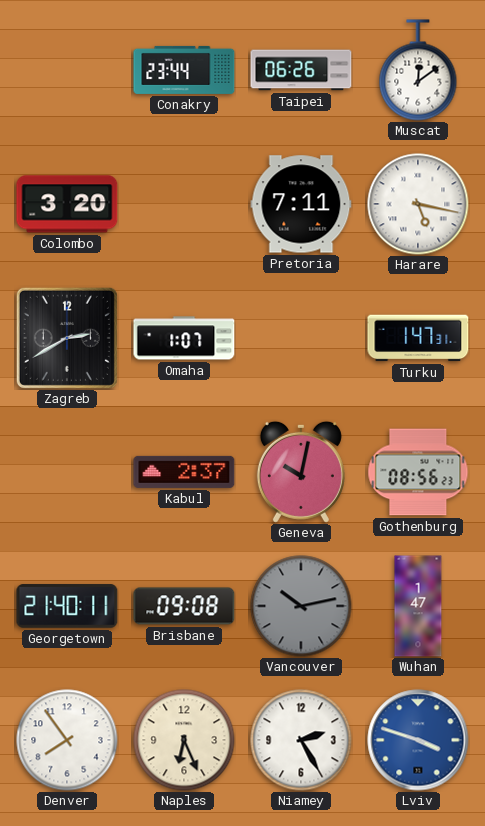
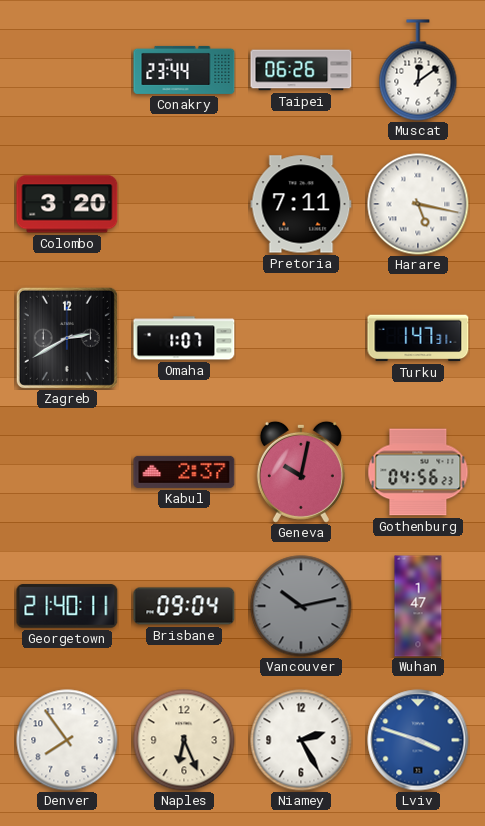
Gothenburg: 08:56 -> 04:56 (418, 472)
Brisbane: 09:08 -> 09:04 (184, 606)
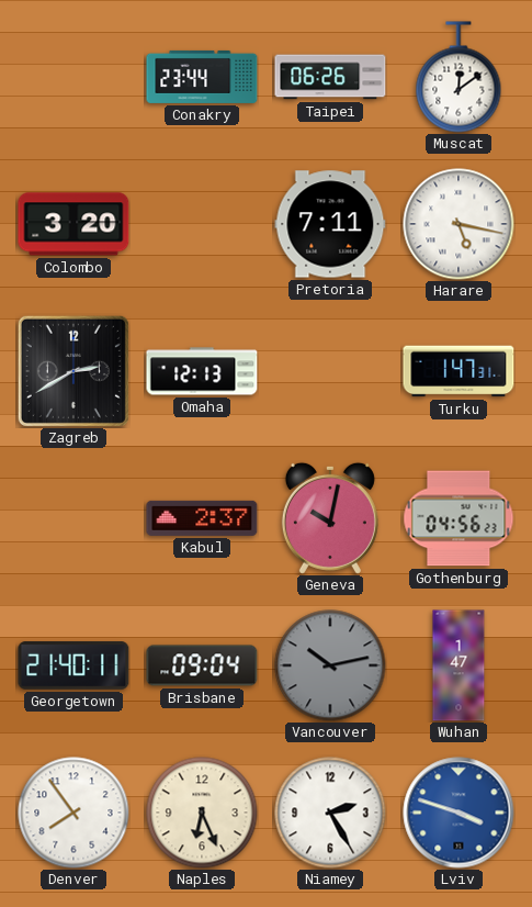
Omaha: 1:07 -> 12:13 (202, 371)
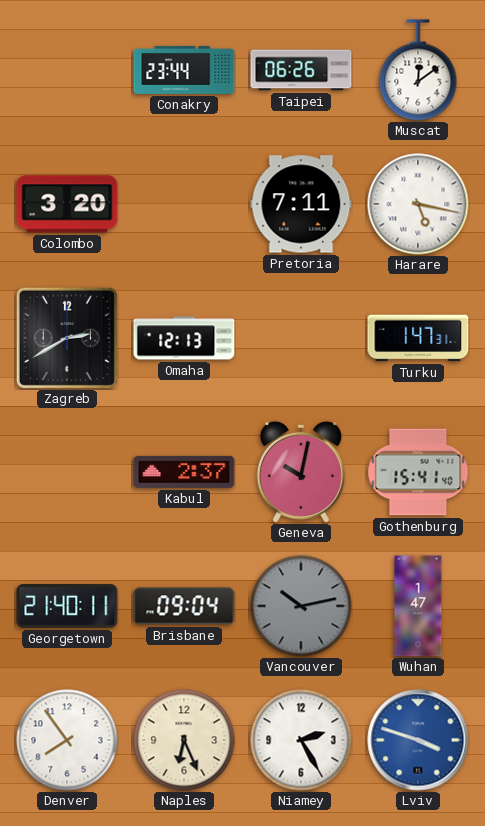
Gothenburg: 04:56 -> 15:41 (418, 472)
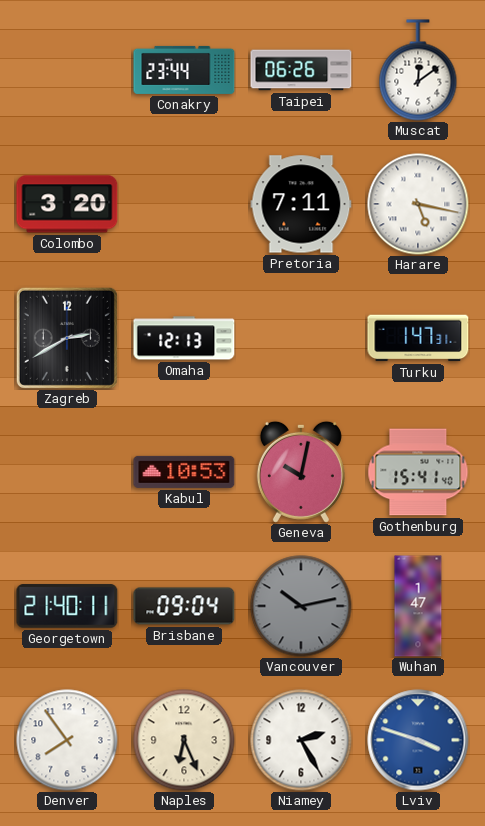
Kabul: 2:37 -> 10:53 (184, 472)
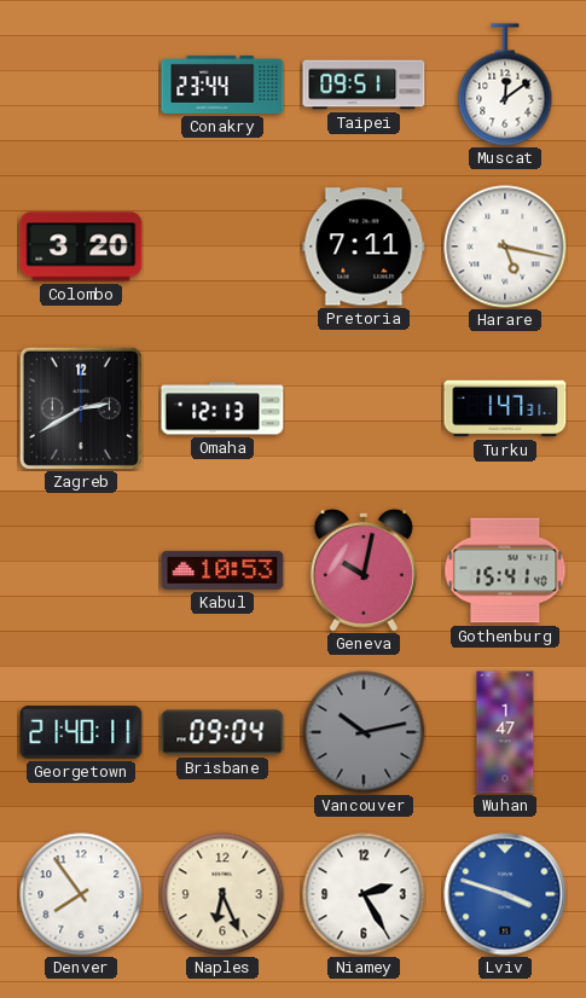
Taipei: 06:26 -> 09:51 (364, 85)
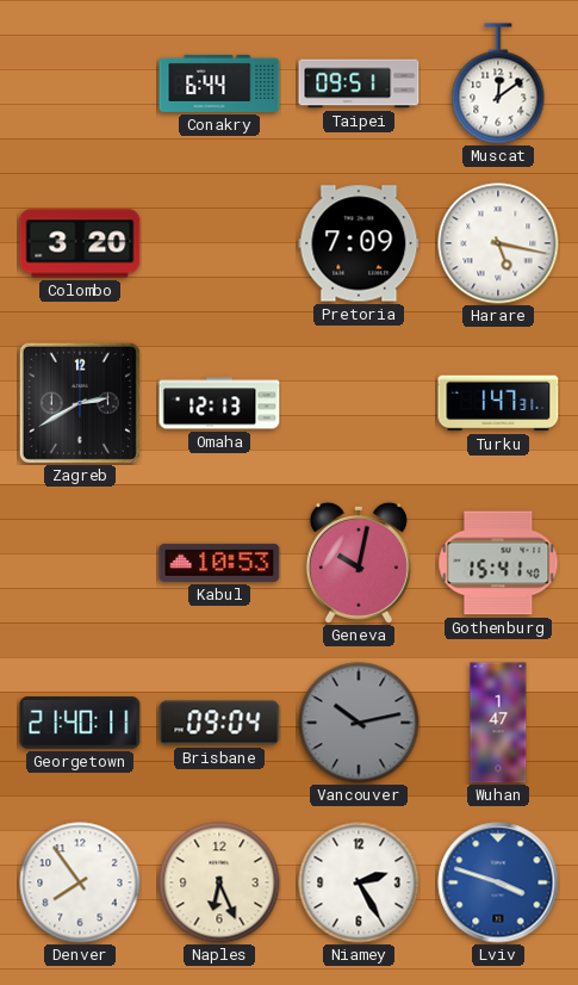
Conakry: 23:44 -> 6:44 (219, 83)
Pretoria: 7:11 -> 7:09 (359, 243)
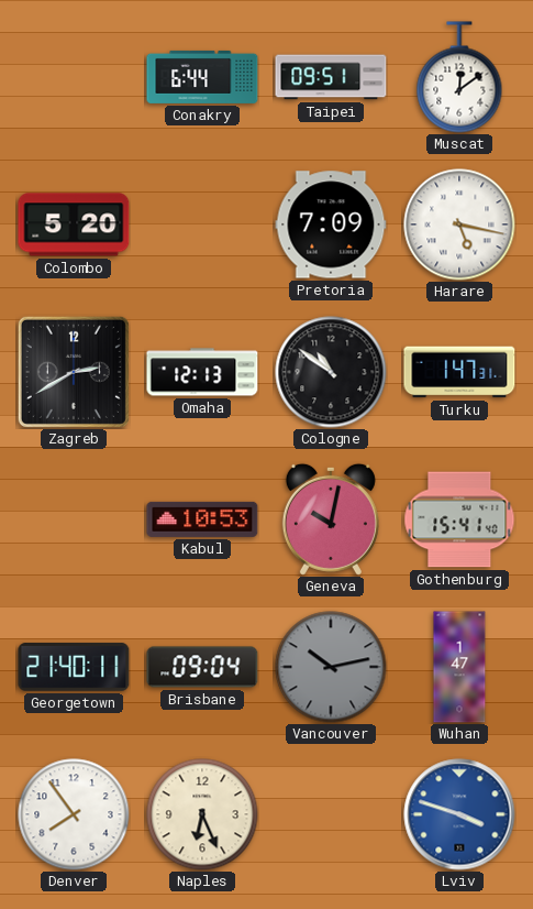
Colombo: 3:20 -> 5:20 (74, 224)
Cologne: none -> 10:51 (331, 372)
Niamey: 2:25 -> none (359, 882)
